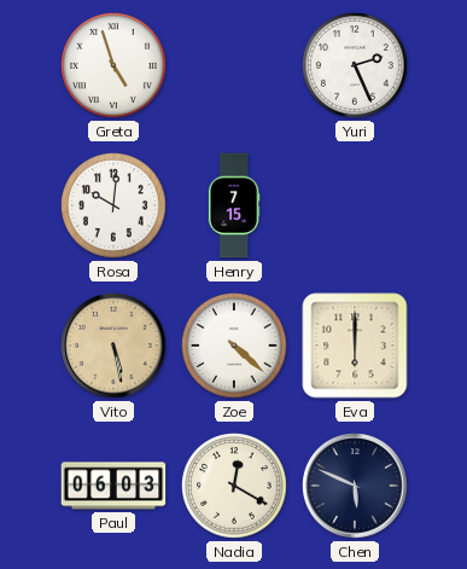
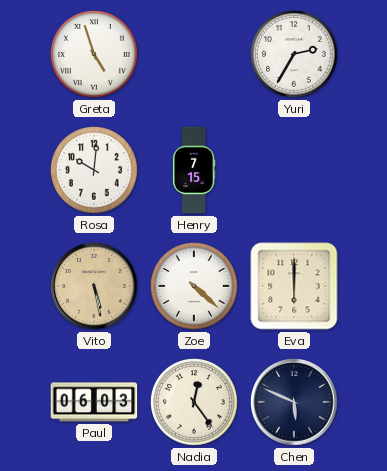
Yuri: 2:26 -> 2:35 (294, 54)
Nadia: 12:20 -> 12:24 (194, 402)
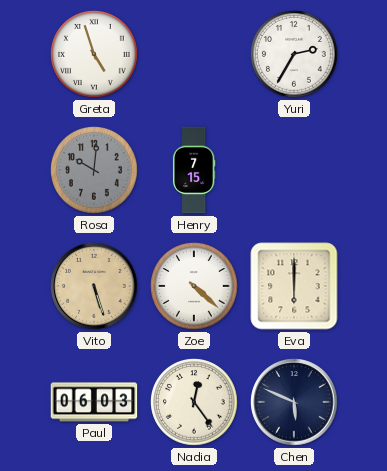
Rosa dial: white -> grey (94, 170)
Vito: 5:28 -> 5:27 (94, 286)
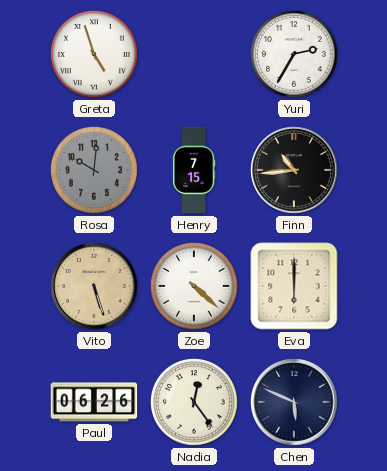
Finn: none -> 10:44 (294, 170)
Paul: 06:03 -> 06:26 (94, 402)
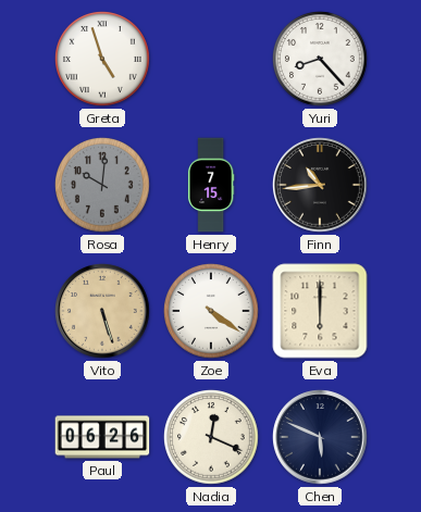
Yuri: 2:35 -> 8:23 (320, 59)
Zoe: 4:22 -> 4:21 (211, 311)
Nadia: 12:24 -> 12:19 (211, 437)
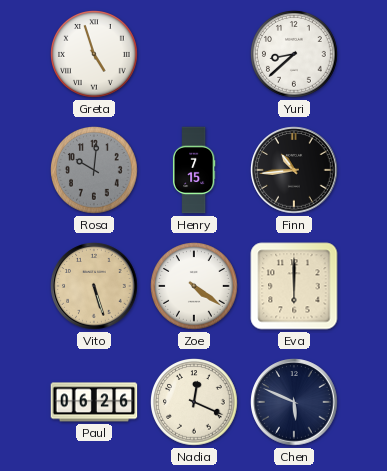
Yuri: 8:23 -> 8:38 (294, 54)
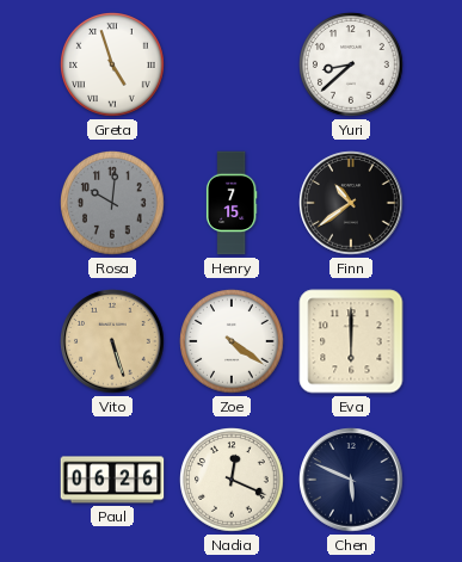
Finn: 10:44 -> 10:39 (351, 203)
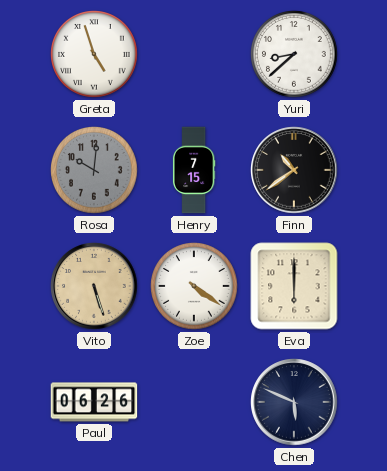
Nadia: 12:19 -> none (232, 480)
